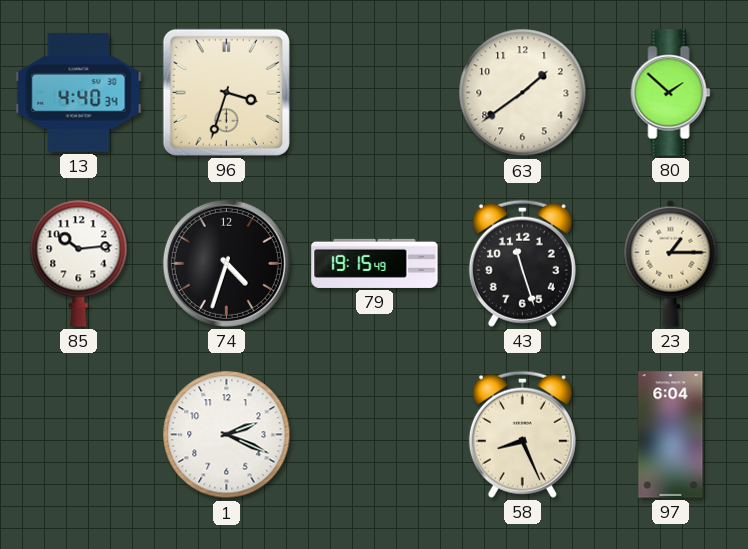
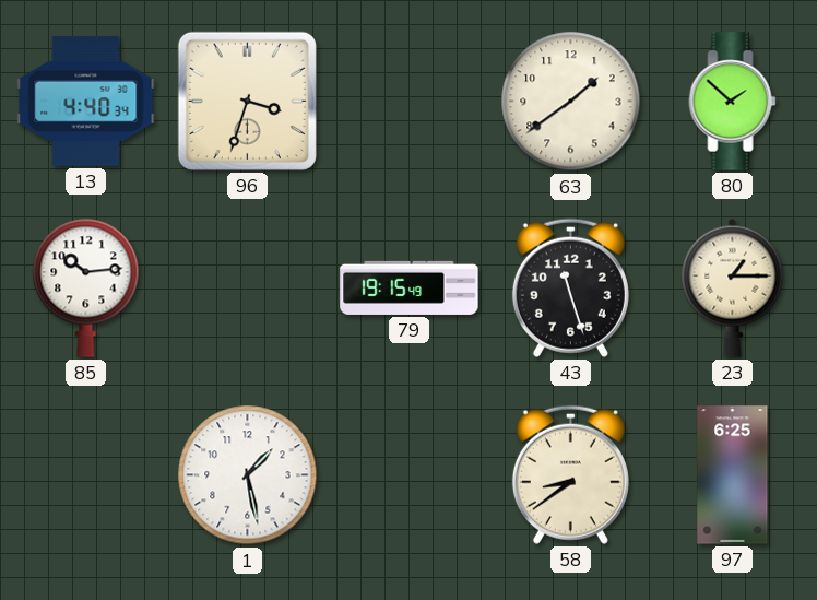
74: 4:33 -> none (226, 263)
1: 2:19 -> 1:28 (248, 475)
58: 8:26 -> 8:39 (570, 474)
97: 6:04 -> 6:25 (733, 475)
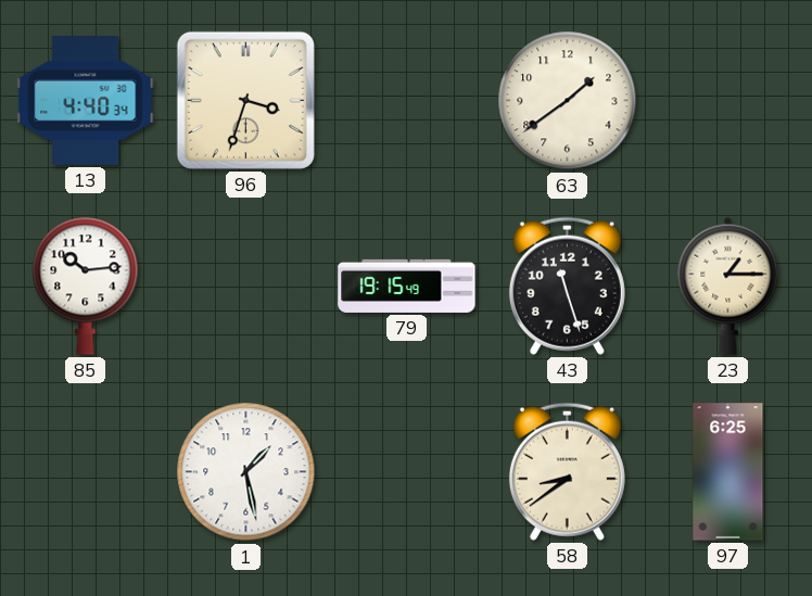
80: 1:52 -> none (733, 102)
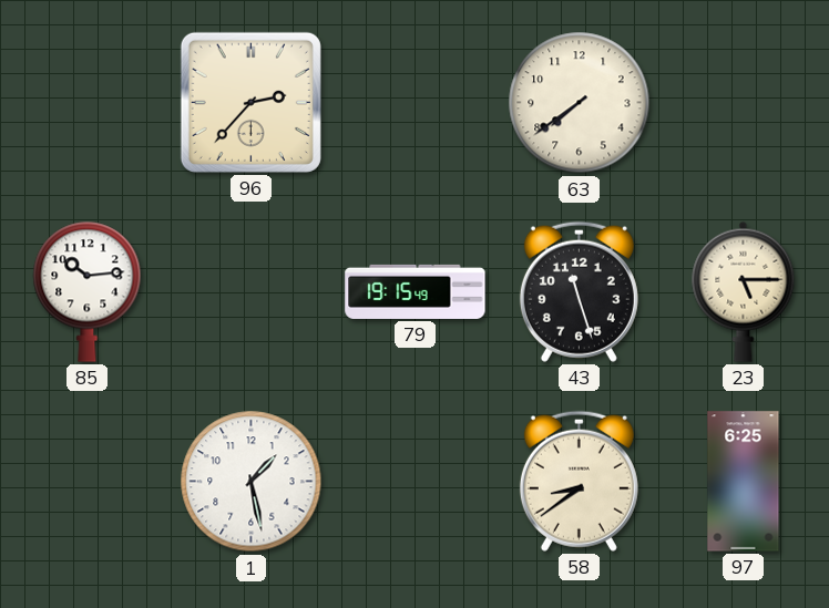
13: 4:40 -> none (86, 101)
96: 3:33 -> 2:37 (250, 102)
63: 1:39 -> 7:39 (580, 103)
23: 1:15 -> 5:15 (744, 291)
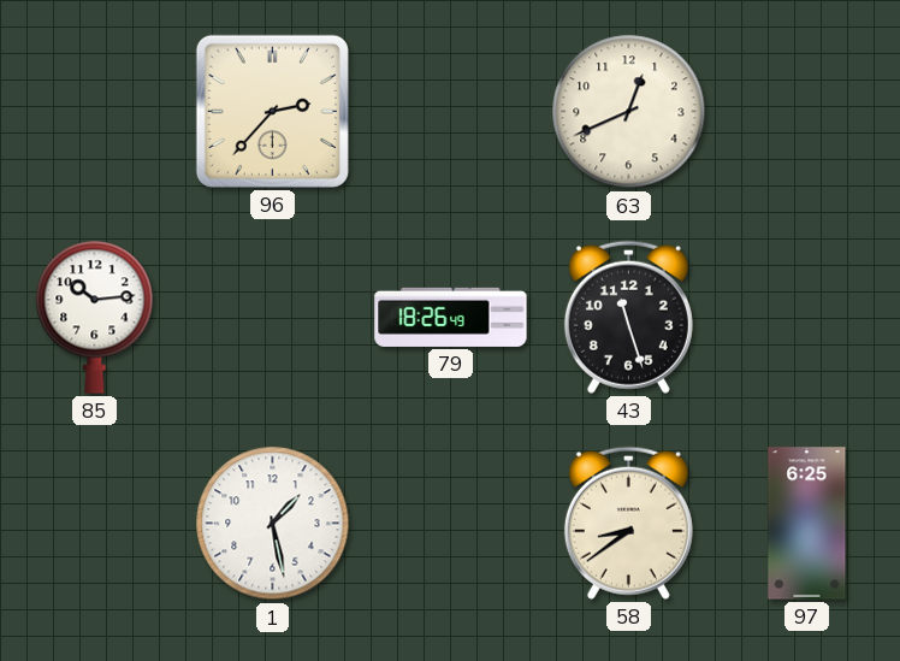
63: 7:39 -> 12:41 (629, 112)
79: 19:15 -> 18:26 (451, 317)
23: 5:15 -> none (744, 291)
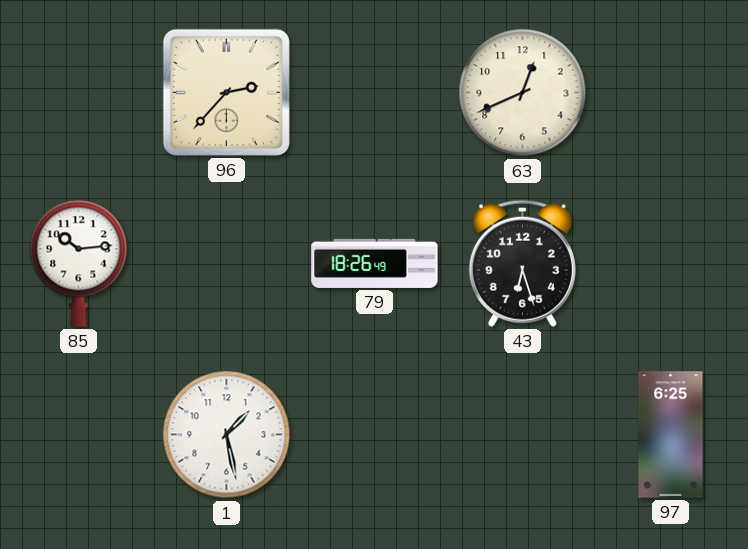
43: 11:27 -> 6:27 (522, 263)
58: 8:39 -> none (628, 523)
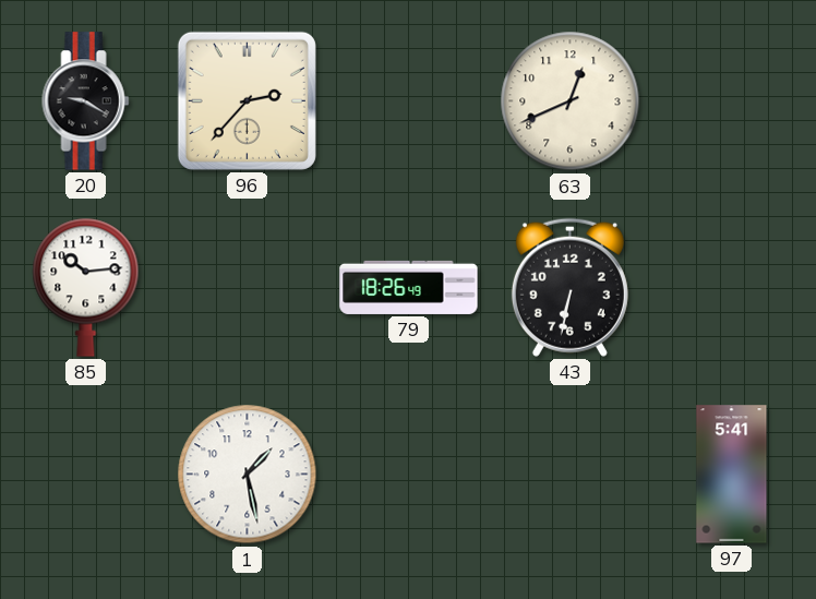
20: none -> 9:20 (86, 101)
43: 6:27 -> 6:32 (569, 287)
97: 6:25 -> 5:41 (732, 475)
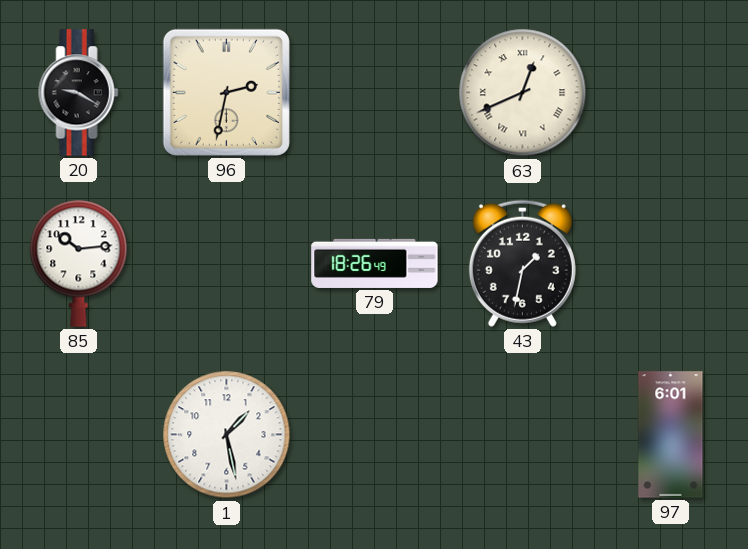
96: 2:37 -> 2:32 (226, 92)
63 numerals: Arabic -> Roman (523, 93)
43: 6:32 -> 1:32 (522, 263)
97: 5:41 -> 6:01 (671, 435)
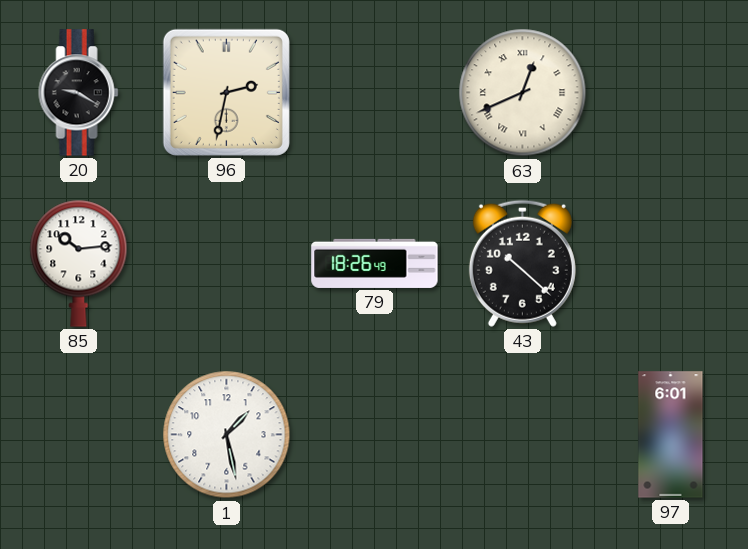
43: 1:32 -> 10:22 (522, 263)
